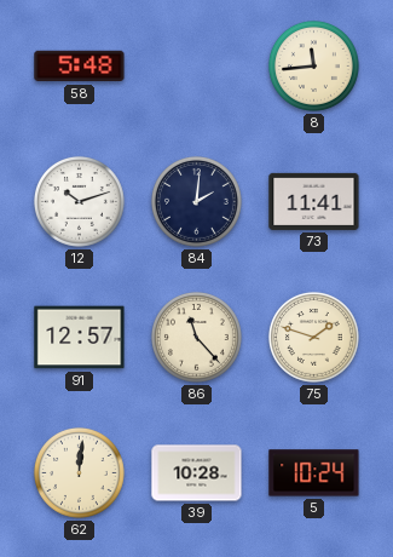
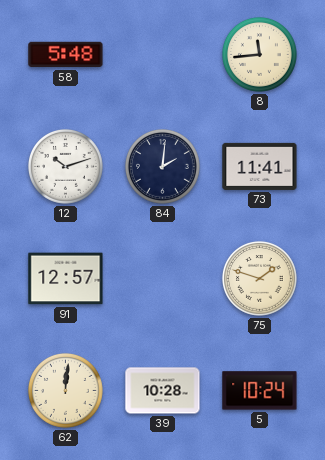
86: 11:23 -> none (197, 338)
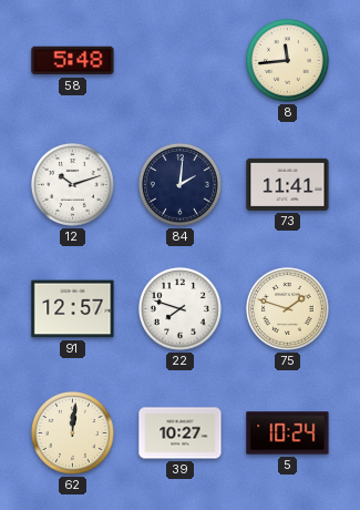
22: none -> 7:48 (181, 309)
39: 10:28 -> 10:27 (181, 433)
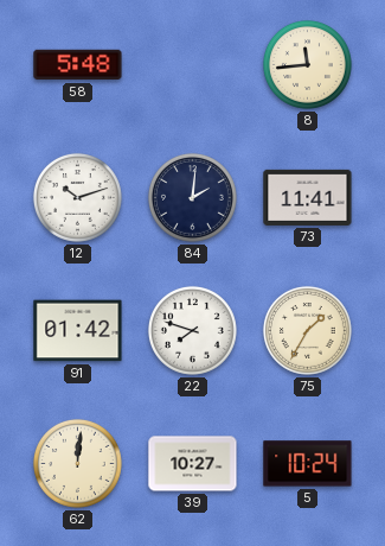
91: 12:57 -> 01:42 (78, 331)
75: 1:48 -> 1:35 (308, 331)
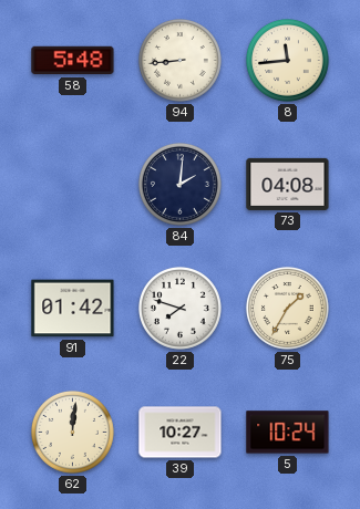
94: none -> 8:44 (181, 61)
12: 10:12 -> none (78, 198)
73: 11:41 -> 04:08 (288, 184)
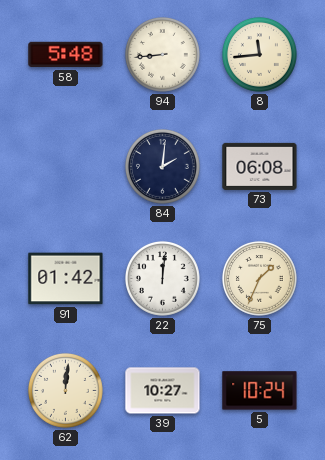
73: 04:08 -> 06:08 (260, 166)
22: 7:48 -> 12:01 (163, 279)
75: 1:35 -> 1:34 (260, 279)
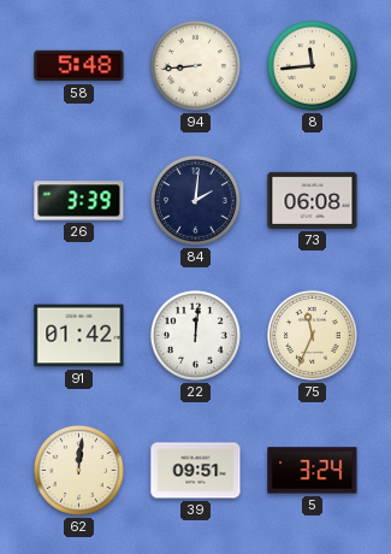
26: none -> 3:39 (79, 201)
75: 1:34 -> 11:34 (313, 336)
39: 10:27 -> 09:51 (196, 471)
5: 10:24 -> 3:24 (313, 471)
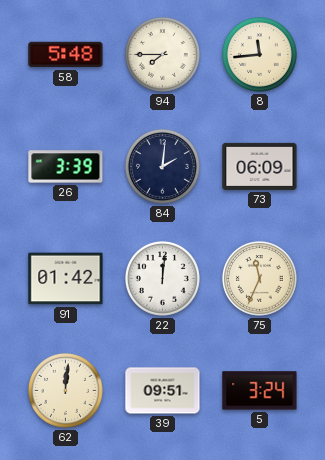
94: 8:44 -> 7:45 (163, 55)
73: 06:08 -> 06:09 (260, 166)
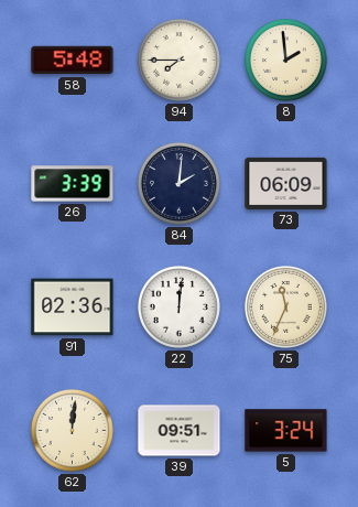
8: 11:44 -> 1:59 (286, 61)
91: 01:42 -> 02:36 (73, 308)
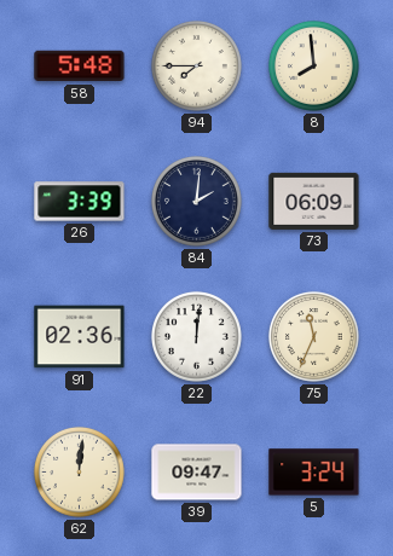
8: 1:59 -> 7:59 (314, 66)
39: 09:51 -> 09:47 (197, 473)
